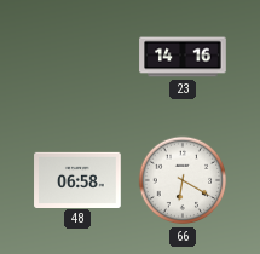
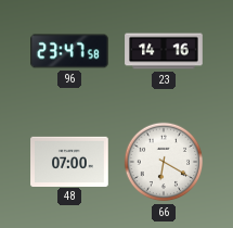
96: none -> 23:47 (69, 51)
48: 06:58 -> 07:00 (69, 161)
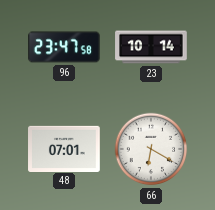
23: 14:16 -> 10:14 (151, 47)
48: 07:00 -> 07:01 (64, 148)
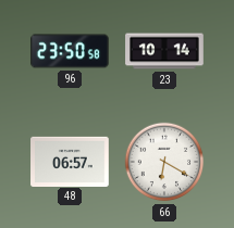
96: 23:47 -> 23:50 (70, 51)
48: 07:01 -> 06:57 (70, 161)
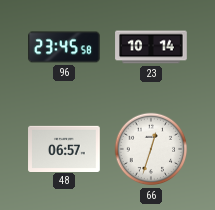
96: 23:50 -> 23:45 (64, 47)
66: 6:20 -> 12:33 (151, 149)
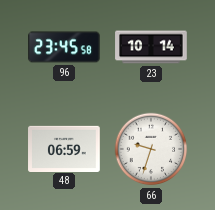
48: 06:57 -> 06:59 (64, 148)
66: 12:33 -> 9:33 (151, 149)
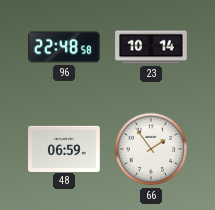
96: 23:45 -> 22:48 (64, 47)
66: 9:33 -> 1:54 (151, 149)
